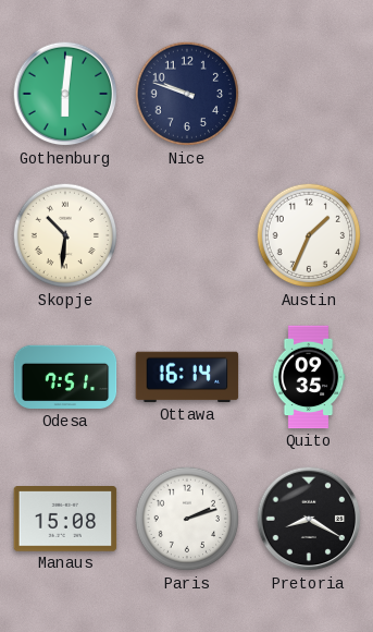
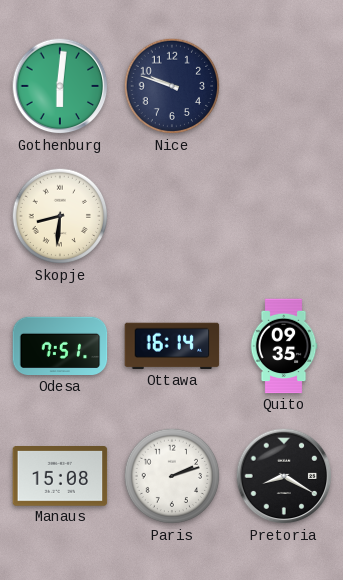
Skopje: 10:31 -> 8:31 (60, 216)
Austin: 1:34 -> none (309, 235)
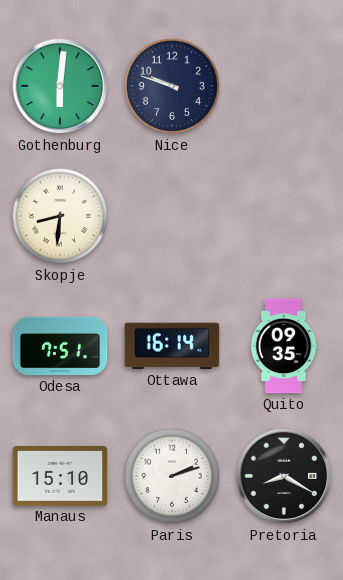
Manaus: 15:08 -> 15:10 (60, 477)
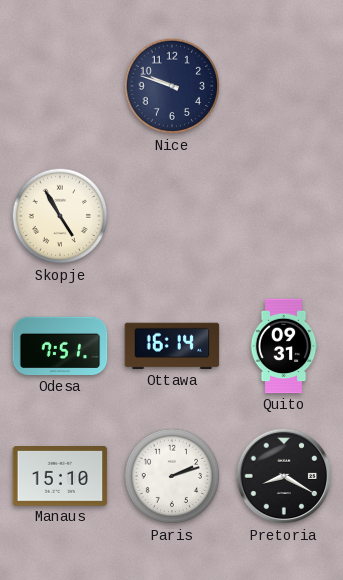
Gothenburg: 6:01 -> none (60, 86)
Skopje: 8:31 -> 4:55 (60, 216)
Quito: 09:35 -> 09:31 (284, 346)
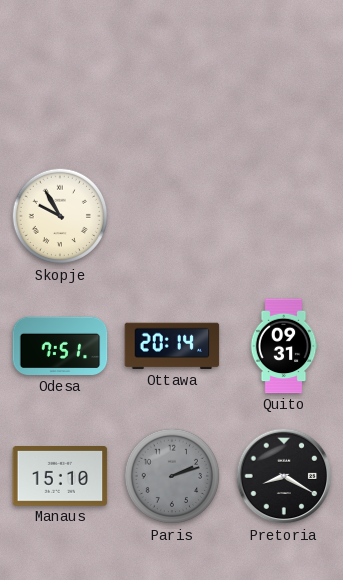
Nice: 9:48 -> none (172, 86)
Skopje: 4:55 -> 9:55 (60, 216)
Ottawa: 16:14 -> 20:14 (172, 346)
Paris dial: white -> grey (172, 476)
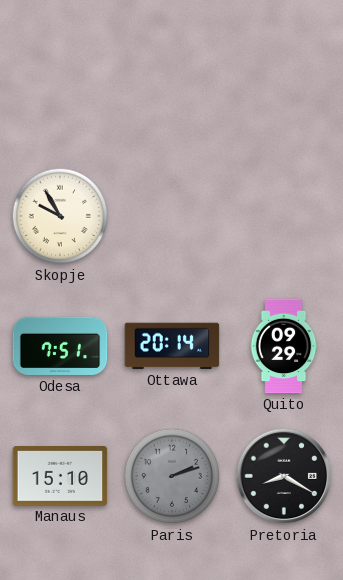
Quito: 09:31 -> 09:29 (284, 346)
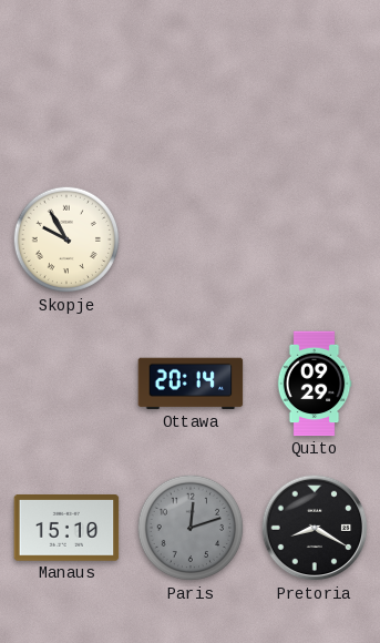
Odesa: 7:51 -> none (60, 346)
Paris: 2:12 -> 12:12 (191, 528)
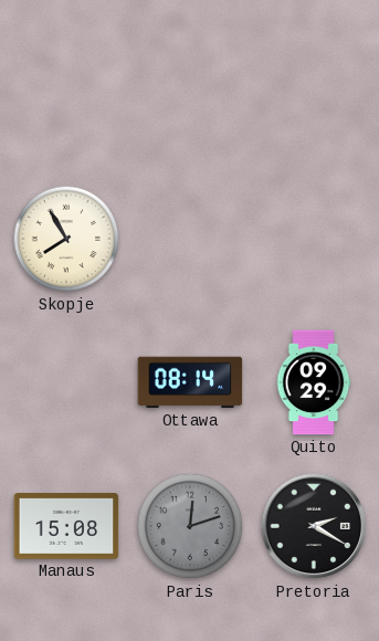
Skopje: 9:55 -> 7:55 (66, 239)
Ottawa: 20:14 -> 08:14 (190, 382)
Manaus: 15:10 -> 15:08 (66, 527)
Pretoria: 8:20 -> 2:20 (314, 526)
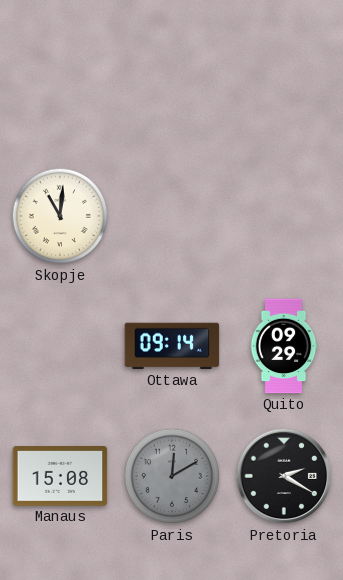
Skopje: 7:55 -> 11:01 (60, 216)
Ottawa: 08:14 -> 09:14 (172, 346)
Paris: 12:12 -> 12:10 (172, 476)
